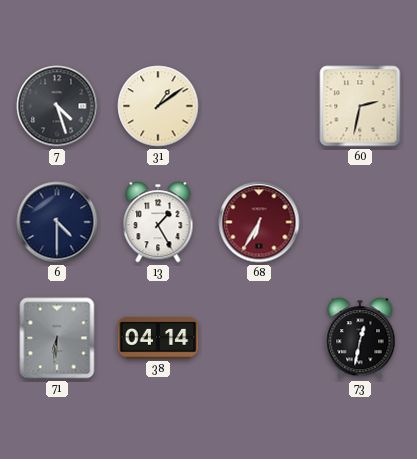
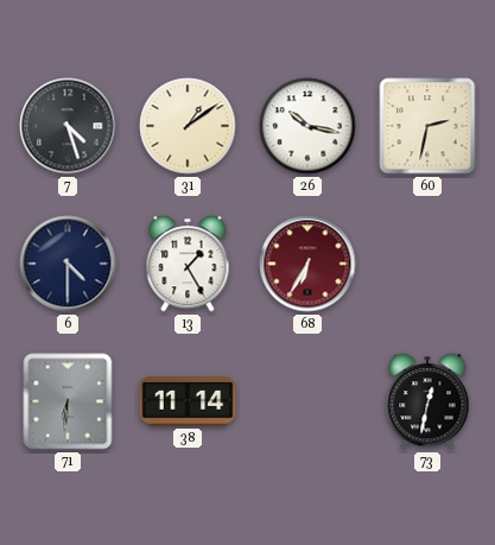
26: none -> 10:17 (307, 126)
38: 04:14 -> 11:14 (188, 401)
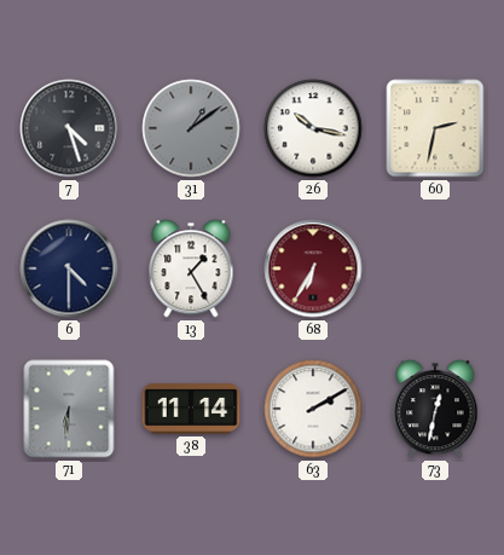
31 dial: cream -> grey (191, 128)
63: none -> 2:10 (313, 409)
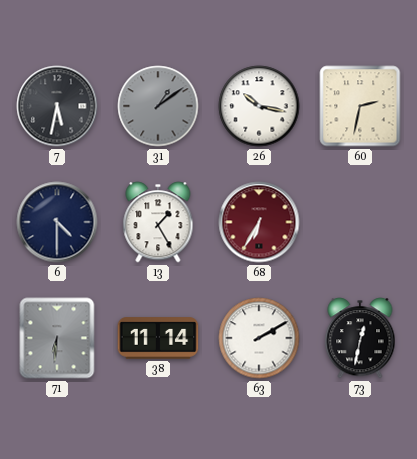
7: 4:27 -> 5:32 (57, 106)
